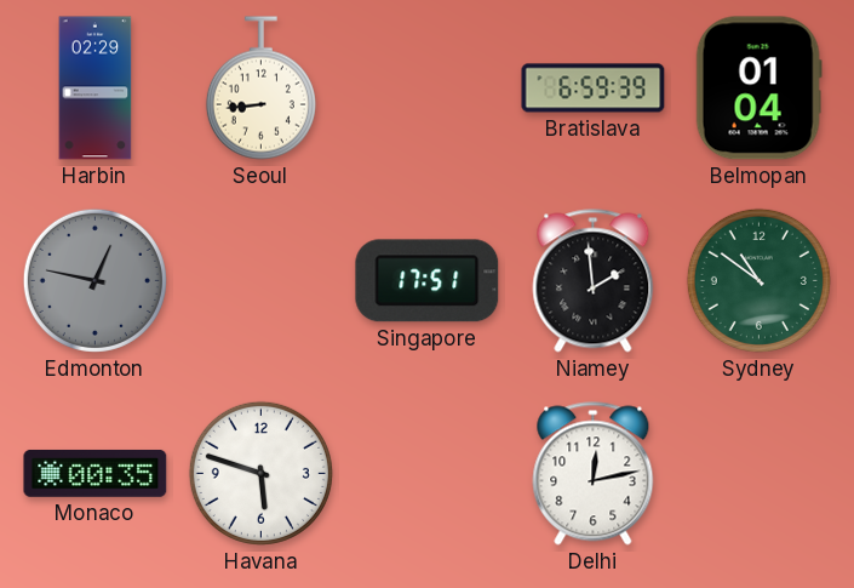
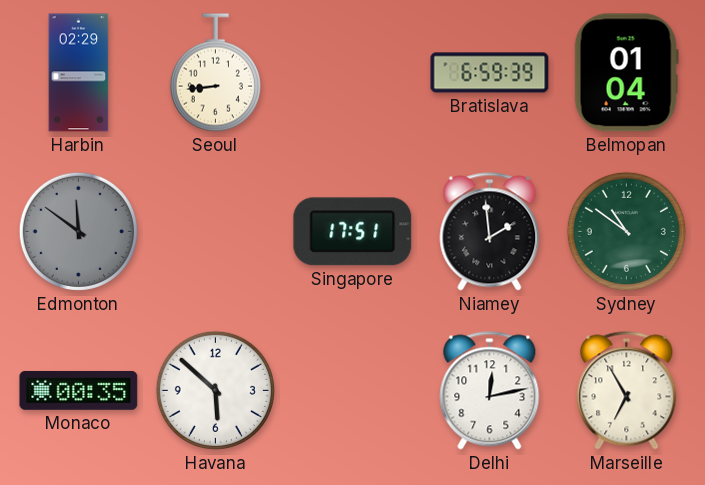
Edmonton: 12:47 -> 11:51 (78, 231)
Havana: 5:48 -> 5:52 (215, 390)
Marseille: none -> 6:55 (627, 391)
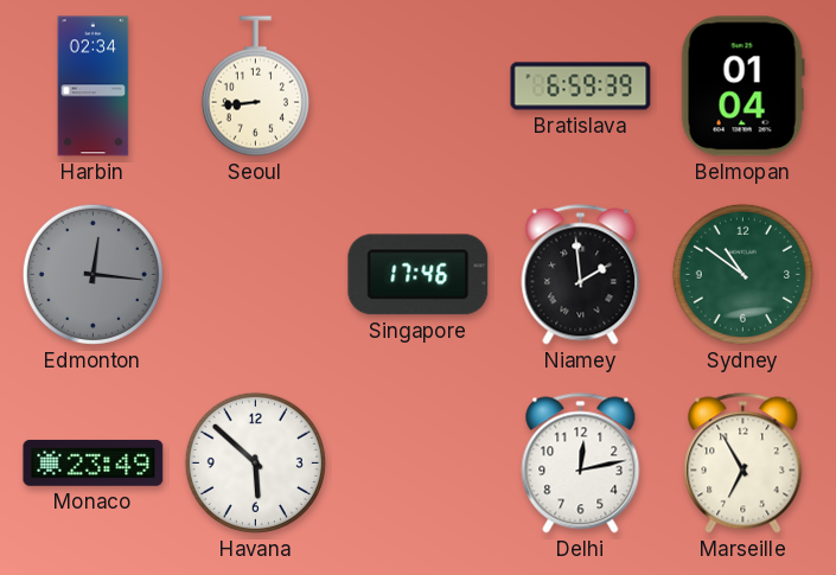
Harbin: 02:29 -> 02:34 (94, 87)
Edmonton: 11:51 -> 12:16 (92, 274)
Singapore: 17:51 -> 17:46 (419, 275)
Monaco: 00:35 -> 23:49 (94, 462)
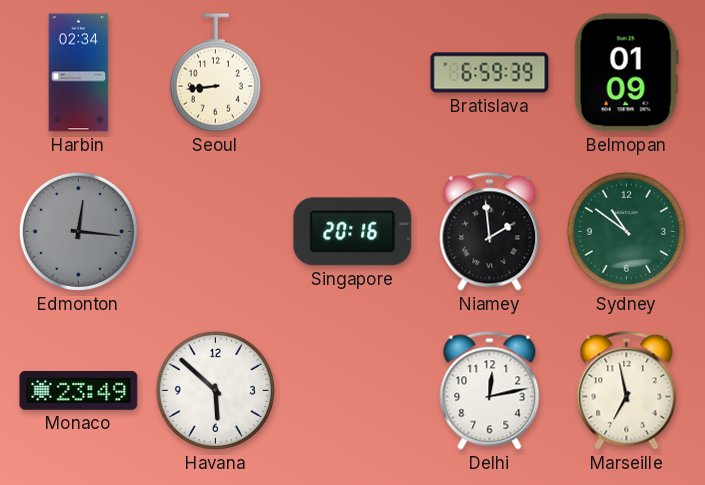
Belmopan: 01:04 -> 01:09 (626, 73)
Singapore: 17:46 -> 20:16 (353, 232)
Marseille: 6:55 -> 6:58 (627, 391)
